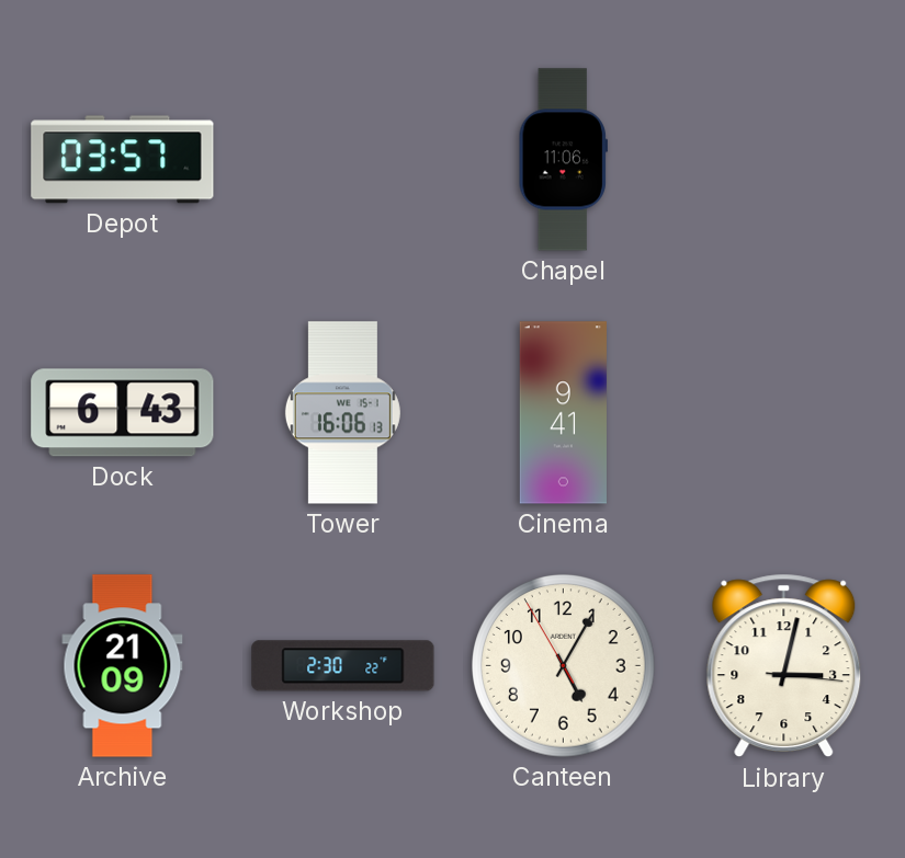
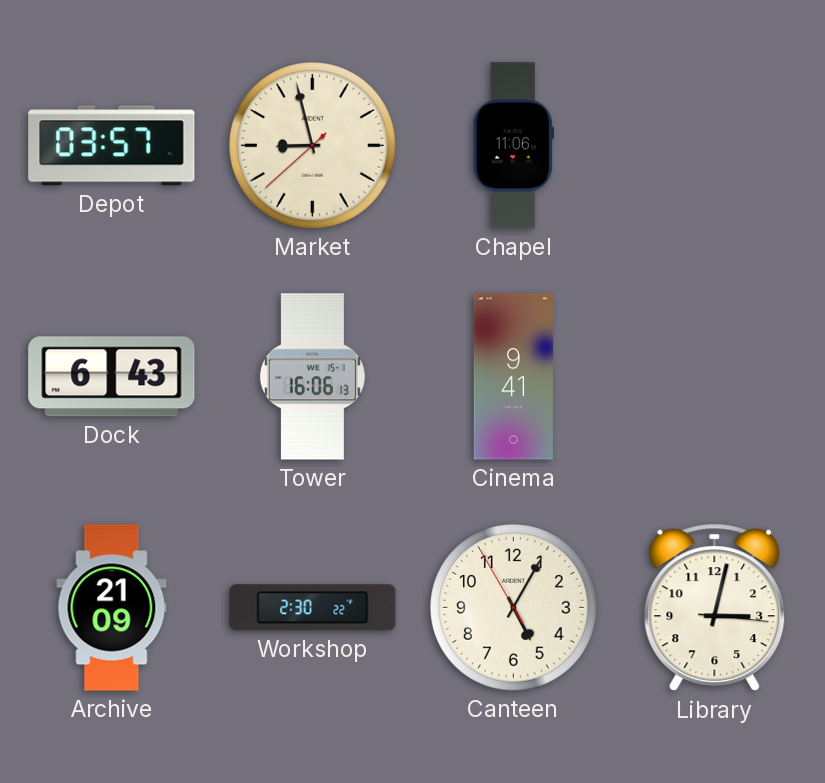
Market: none -> 8:57 (313, 146)
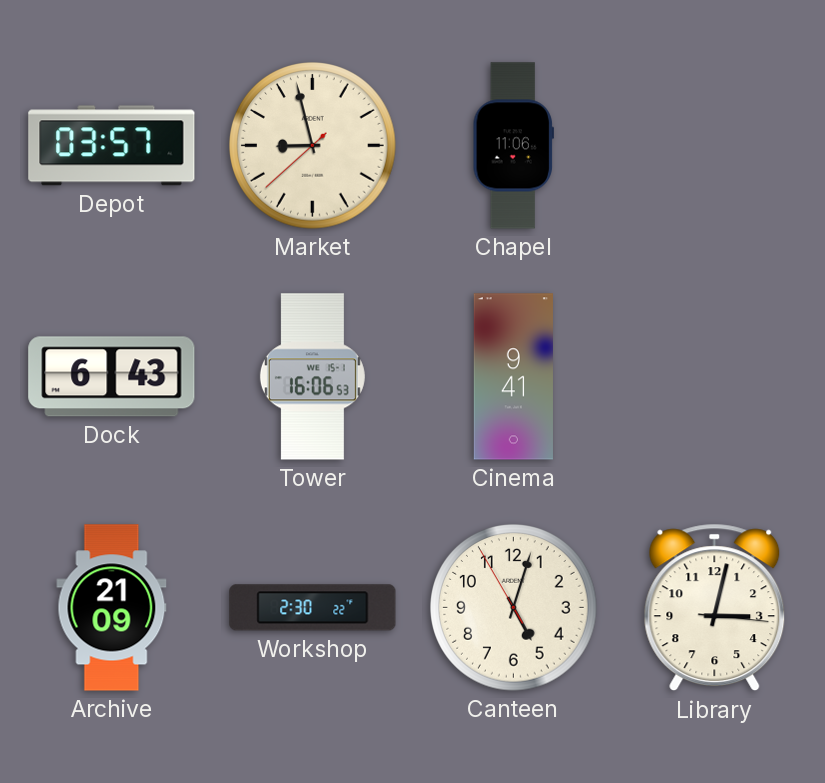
Tower: 16:06:13 -> 16:06:53 (312, 377)
Canteen: 5:04 -> 5:02 (514, 608)
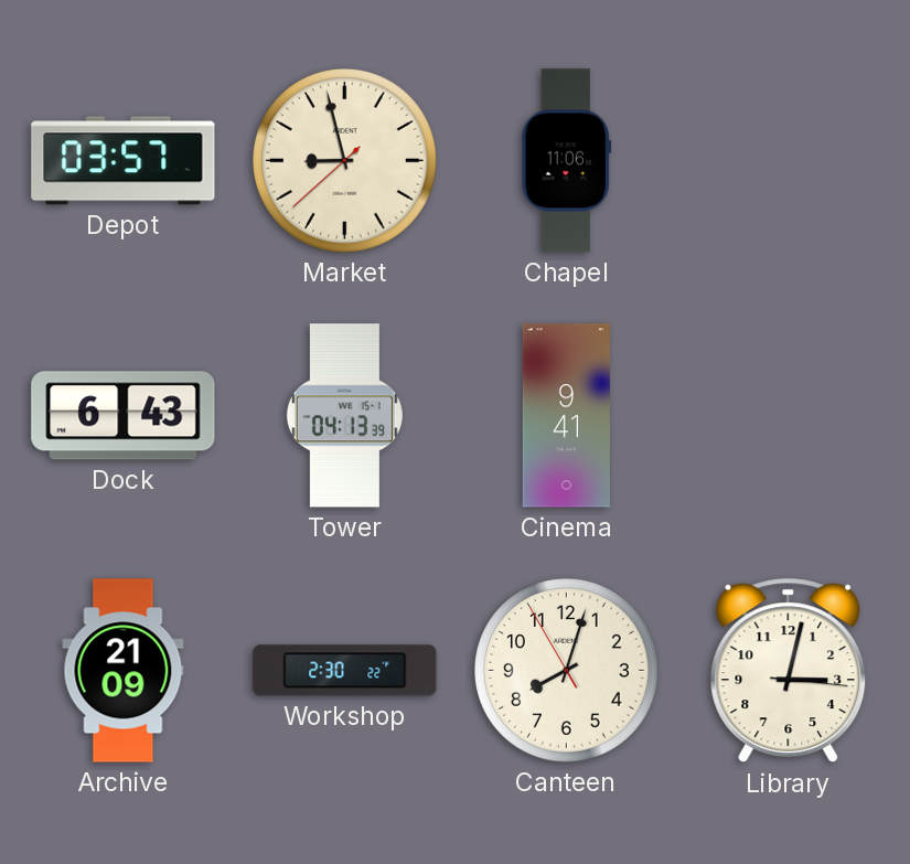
Tower: 16:06 -> 04:13 (344, 416)
Canteen: 5:02 -> 8:02 (567, 671)
